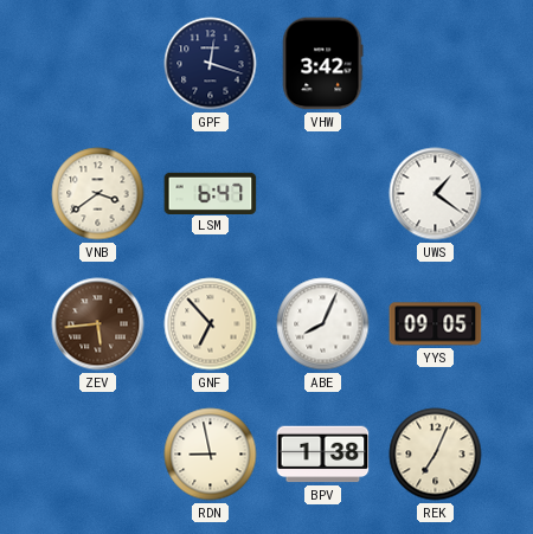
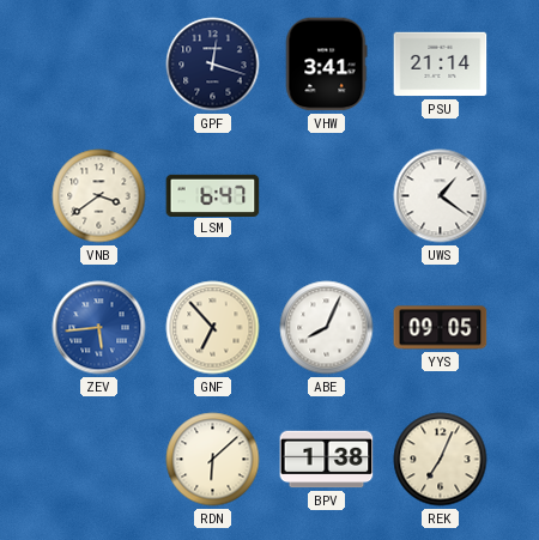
VHW: 3:42 -> 3:41 (326, 65)
PSU: none -> 21:14 (441, 65)
ZEV dial: brown -> blue (99, 328)
RDN: 8:58 -> 6:08 (213, 460)
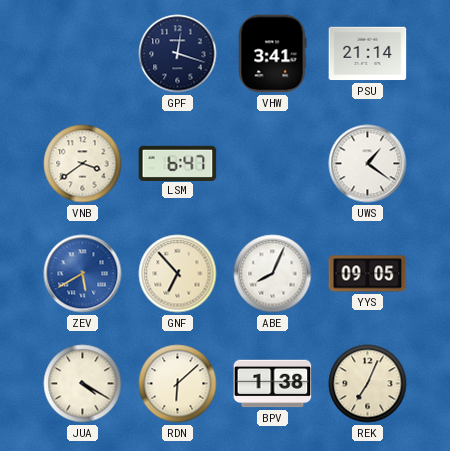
ZEV: 5:44 -> 5:40 (83, 274)
JUA: none -> 4:20 (83, 384)
